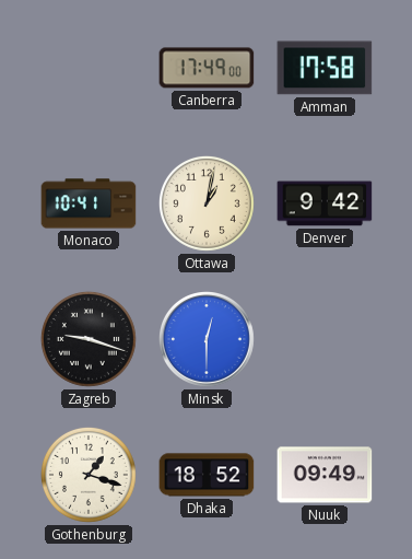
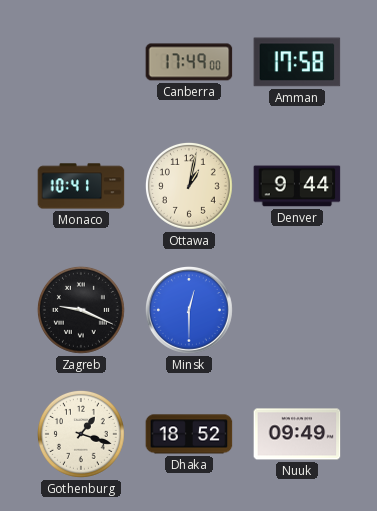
Denver: 9:42 -> 9:44 (297, 186)
Zagreb: 9:18 -> 9:19 (81, 310)
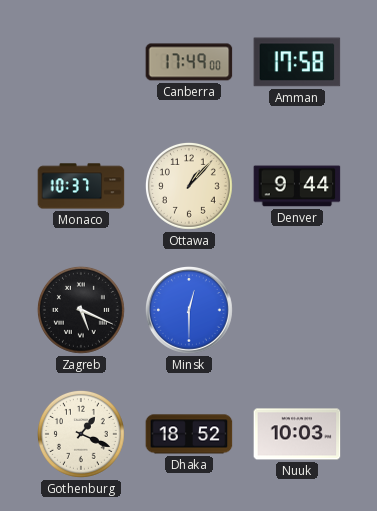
Monaco: 10:41 -> 10:37 (81, 186)
Ottawa: 1:02 -> 1:07 (189, 186)
Zagreb: 9:19 -> 5:19 (81, 310)
Gothenburg: 1:18 -> 1:19 (81, 434)
Nuuk: 09:49 -> 10:03 (297, 434)
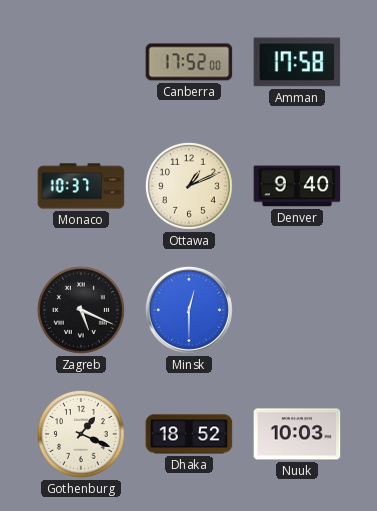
Canberra: 17:49 -> 17:52 (189, 62)
Ottawa: 1:07 -> 1:11 (189, 186)
Denver: 9:44 -> 9:40 (297, 186)
